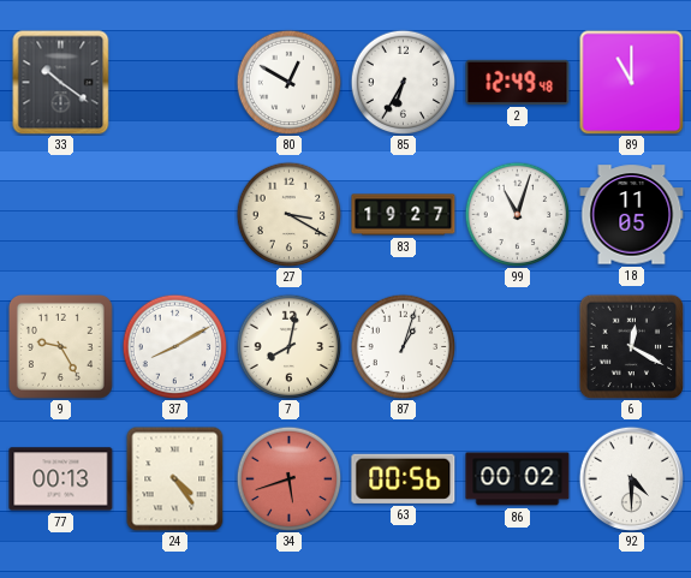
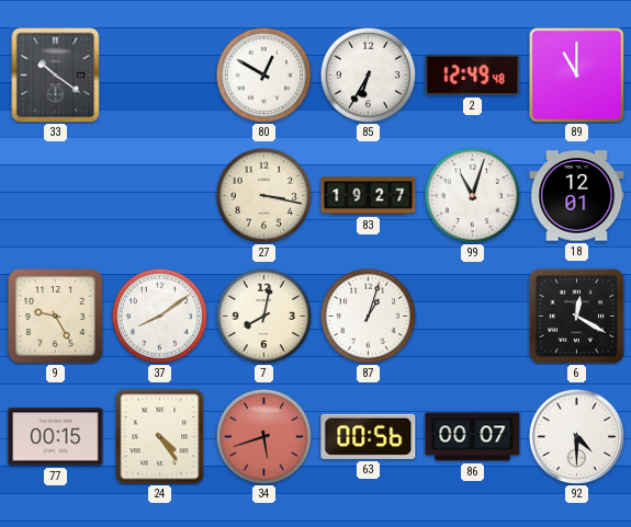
27: 3:20 -> 3:17 (263, 195)
18: 11:05 -> 12:01 (577, 196)
37: 8:10 -> 8:09 (159, 316)
77: 00:13 -> 00:15 (56, 437)
86: 00:02 -> 00:07 (473, 437)
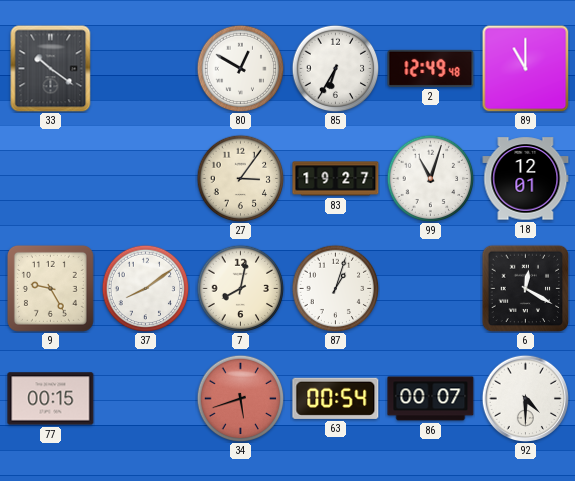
27: 3:17 -> 3:06 (240, 178)
24: 4:24 -> none (160, 436)
63: 00:56 -> 00:54 (336, 398)
